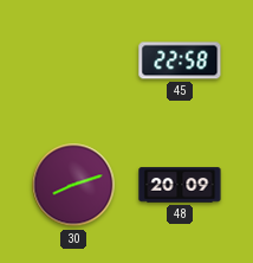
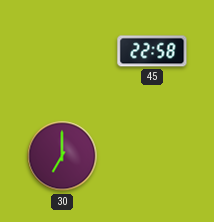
30: 8:12 -> 7:00 (62, 156)
48: 20:09 -> none (180, 185)
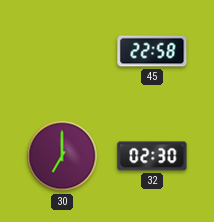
32: none -> 02:30 (152, 156)
